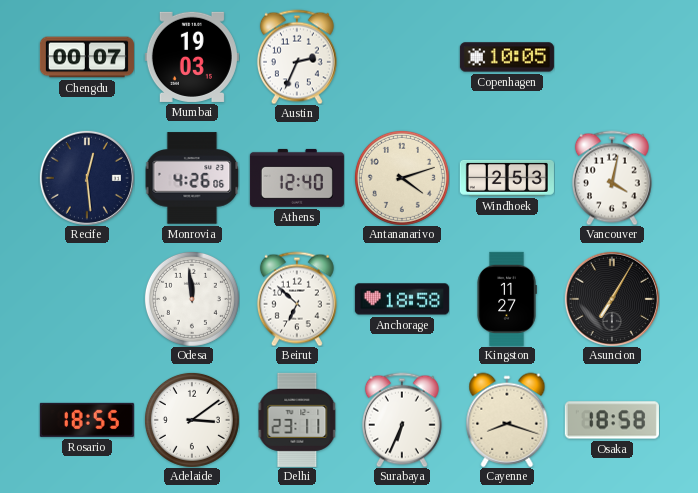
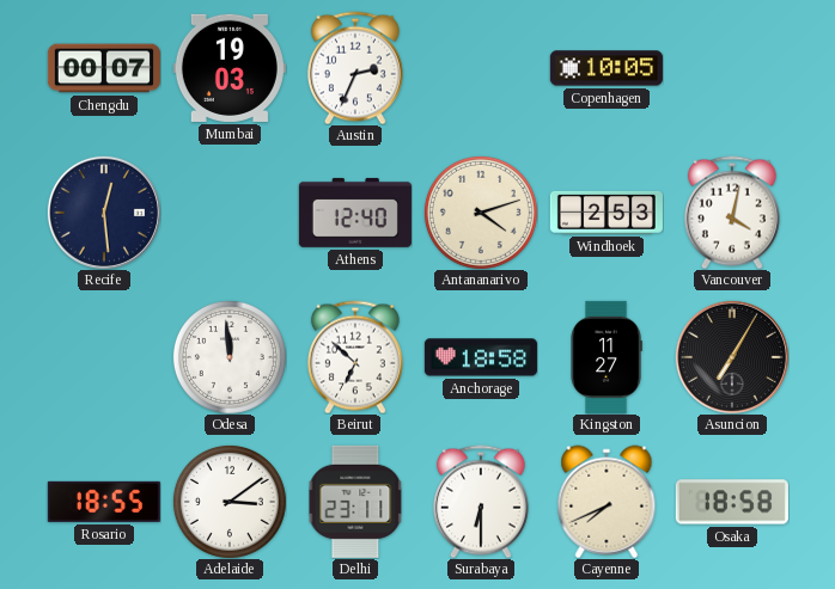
Monrovia: 4:26 -> none (192, 178)
Surabaya: 6:34 -> 6:30 (481, 502)
Cayenne: 8:18 -> 7:41 (607, 502)
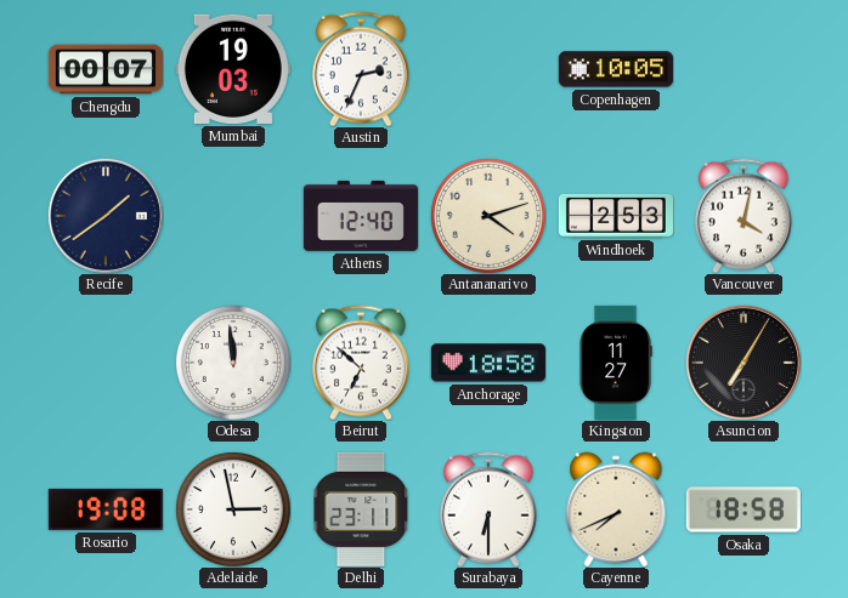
Recife: 12:29 -> 1:39 (106, 216)
Rosario: 18:55 -> 19:08 (106, 509)
Adelaide: 3:09 -> 2:58 (233, 509)
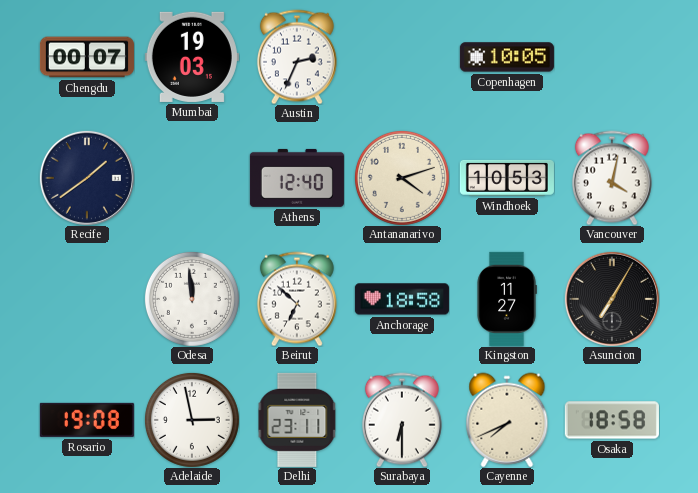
Windhoek: 2:53 -> 10:53 (507, 178)
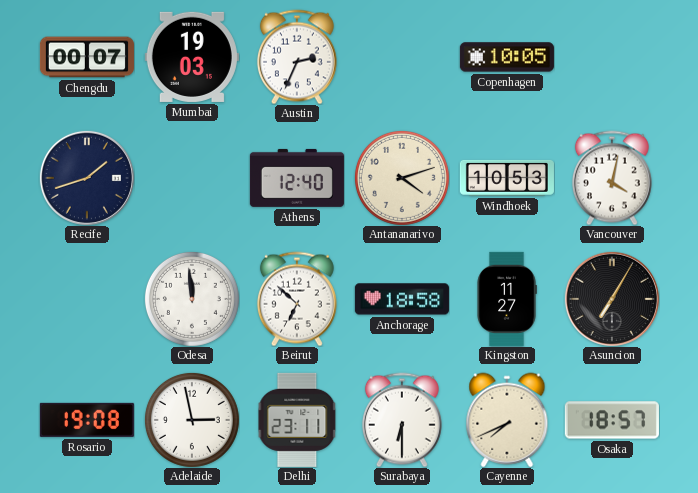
Recife: 1:39 -> 1:42 (87, 178)
Osaka: 18:58 -> 18:57 (612, 420)
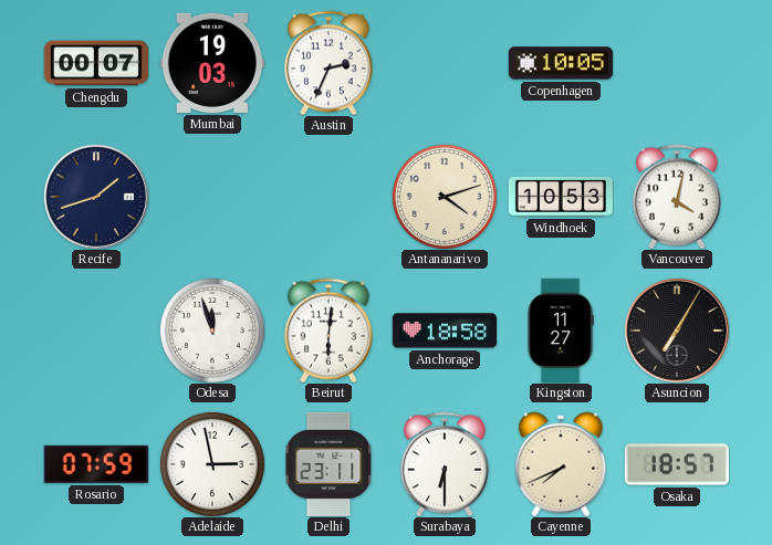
Athens: 12:40 -> none (297, 178)
Odesa: 11:59 -> 11:57 (212, 331)
Beirut: 6:52 -> 6:01 (328, 331)
Rosario: 19:08 -> 07:59 (96, 464)
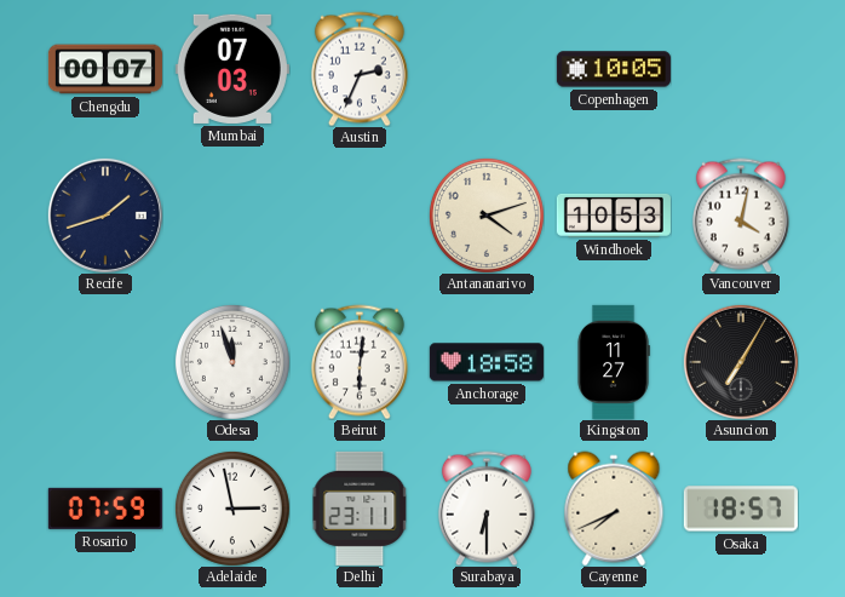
Mumbai: 19:03 -> 07:03 (232, 69)
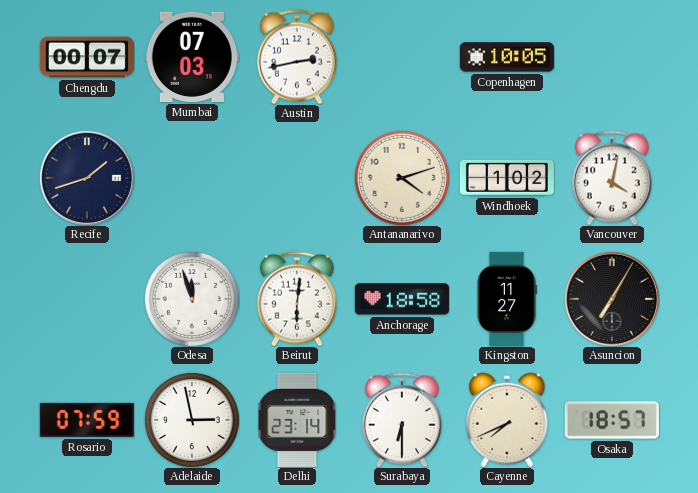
Austin: 2:34 -> 2:43 (297, 57)
Windhoek: 10:53 -> 1:02 (507, 178)
Delhi: 23:11 -> 23:14 (297, 420)
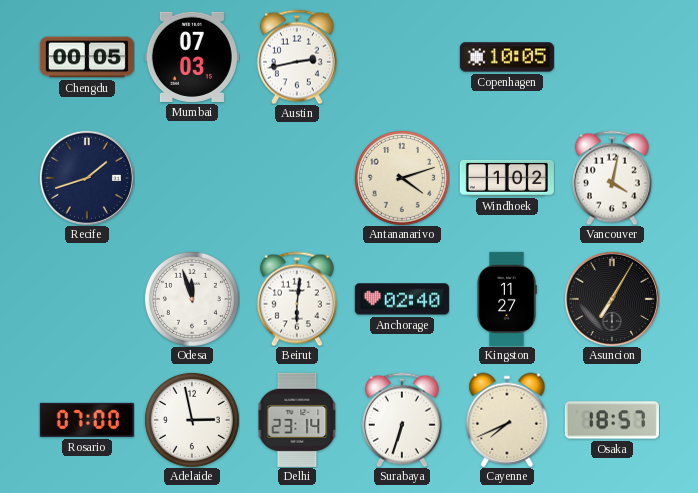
Chengdu: 00:07 -> 00:05 (87, 57)
Anchorage: 18:58 -> 02:40 (402, 299)
Rosario: 07:59 -> 07:00 (87, 420)
Surabaya: 6:30 -> 6:33 (402, 420)
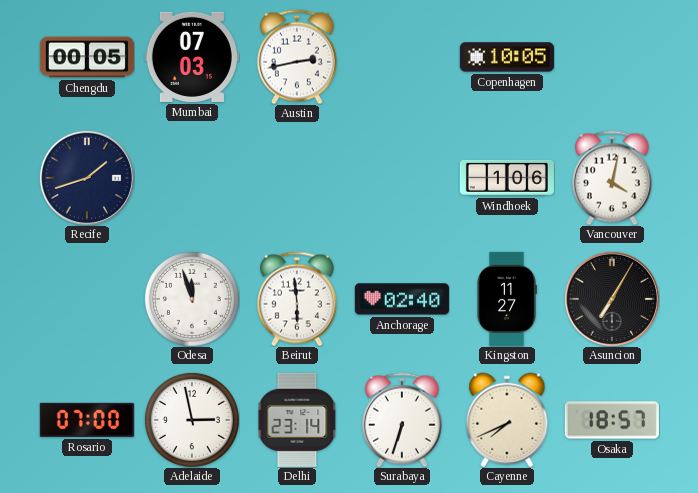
Antananarivo: 4:12 -> none (402, 178)
Windhoek: 1:02 -> 1:06 (507, 178)
Beirut: 6:01 -> 5:59 (297, 299)
